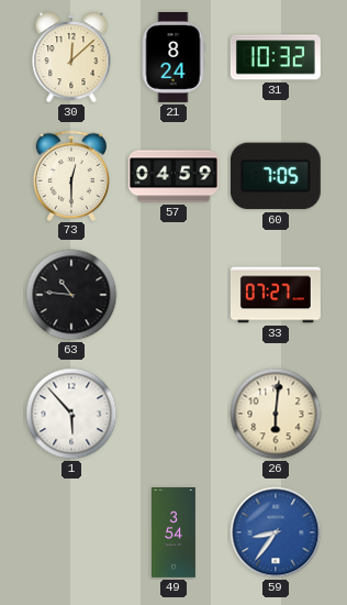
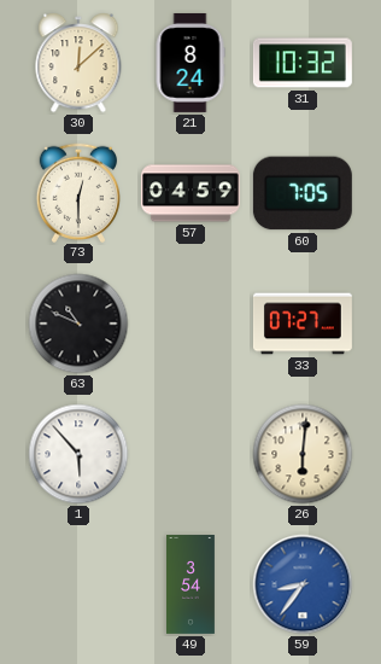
63: 10:46 -> 10:49 (78, 324)
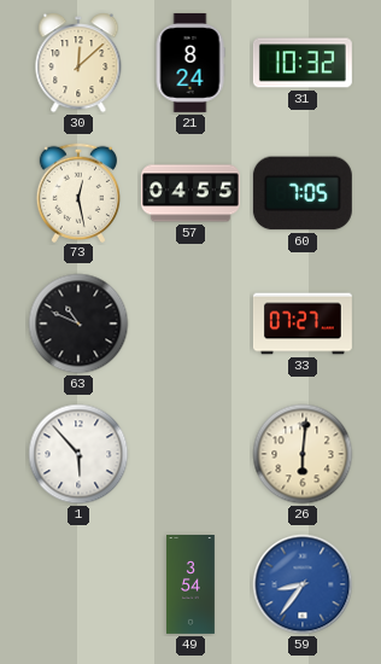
73: 12:30 -> 12:28 (77, 192)
57: 04:59 -> 04:55 (190, 193)
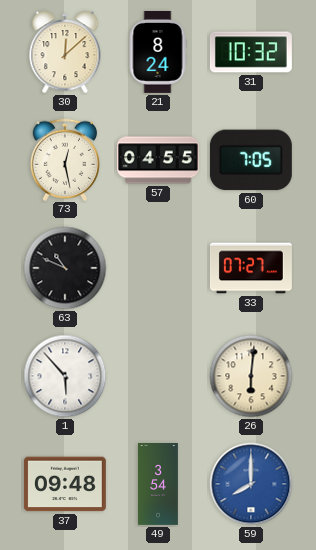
37: none -> 09:48 (65, 484)
59: 8:36 -> 8:00 (251, 484)
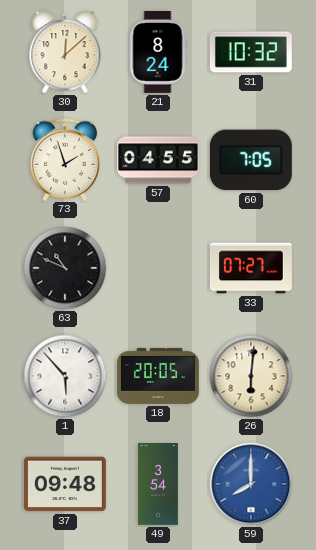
73: 12:28 -> 1:57 (64, 159)
18: none -> 20:05 (158, 376)
